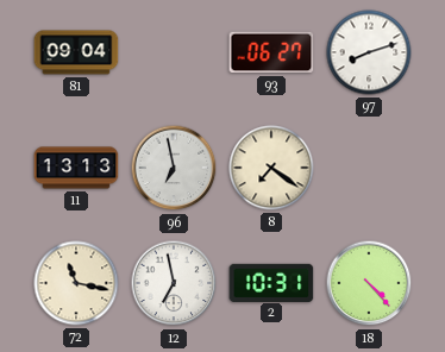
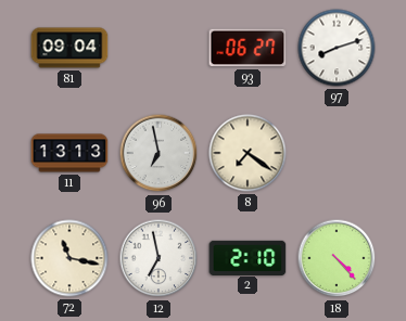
2: 10:31 -> 2:10 (248, 257)
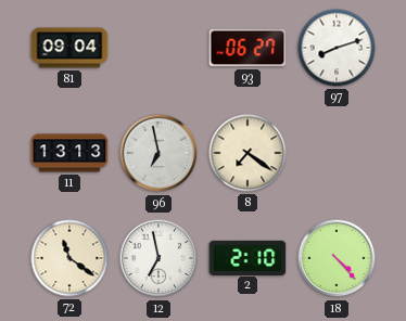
72: 11:17 -> 11:21 (69, 258)
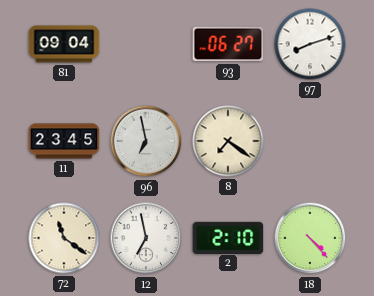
11: 13:13 -> 23:45 (64, 141)
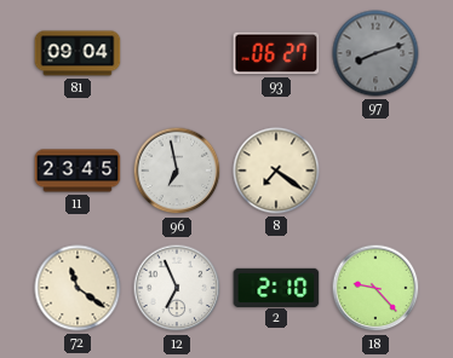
97 dial: white -> grey (375, 53)
12: 6:58 -> 6:56 (177, 288)
18: 4:23 -> 9:23 (375, 288)
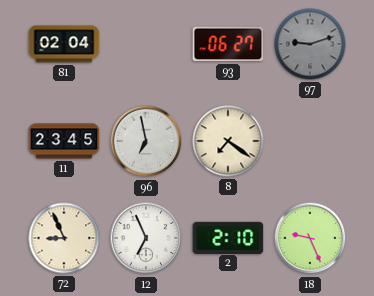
81: 09:04 -> 02:04 (64, 44)
97: 8:12 -> 9:12 (310, 44)
72: 11:21 -> 8:56 (64, 238)
18: 9:23 -> 9:26 (310, 238)
